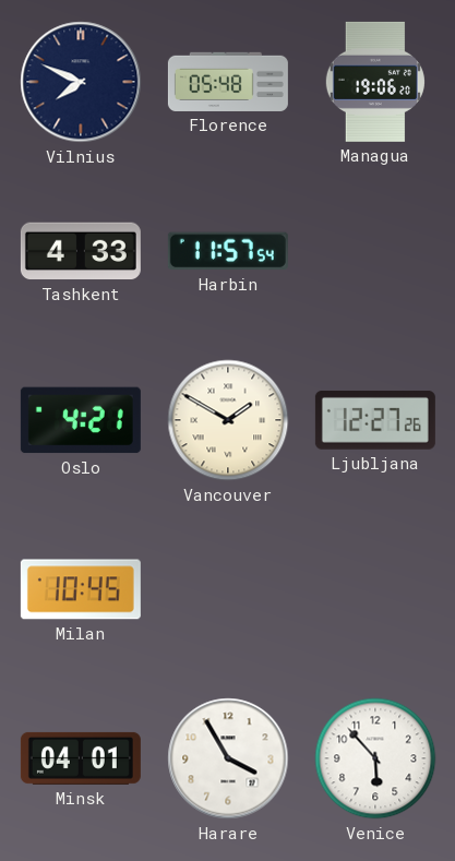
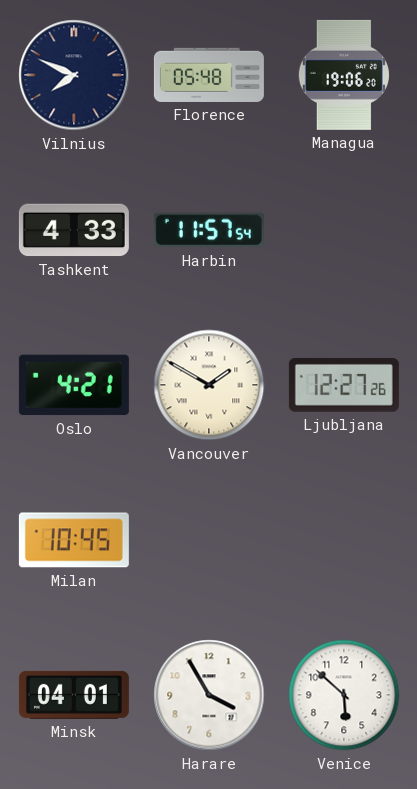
Venice: 5:53 -> 5:52 (344, 695)
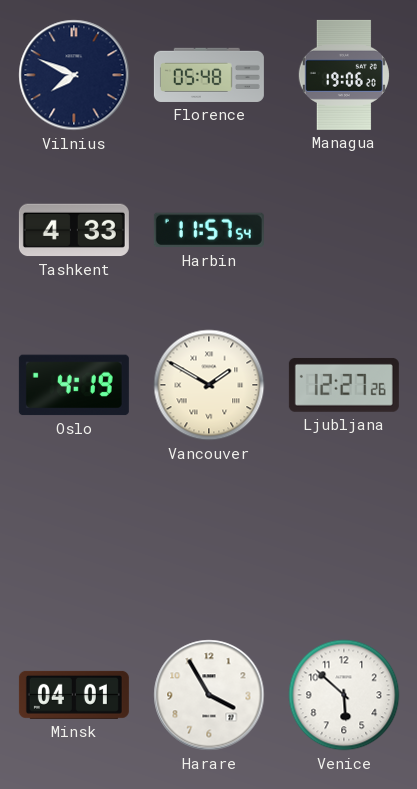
Oslo: 4:21 -> 4:19 (74, 385)
Milan: 10:45 -> none (74, 540)
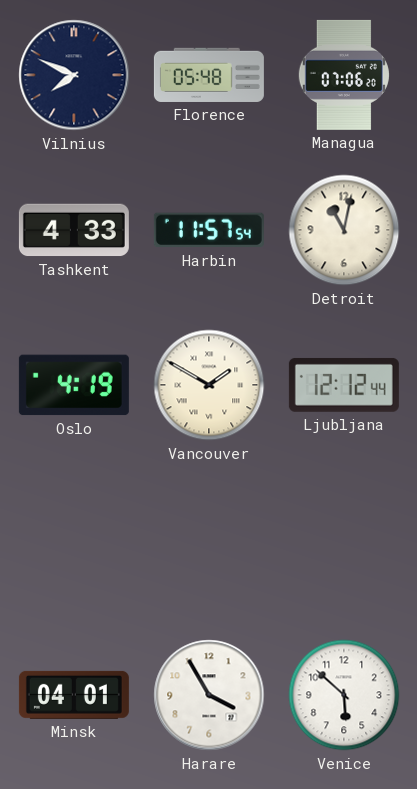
Managua: 19:06 -> 07:06 (344, 75)
Detroit: none -> 11:02 (344, 230)
Ljubljana: 12:27 -> 12:12 (344, 385)
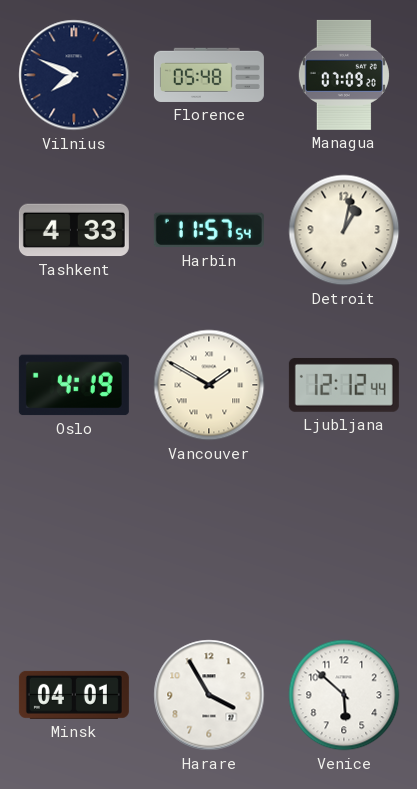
Managua: 07:06 -> 07:09 (344, 75)
Detroit: 11:02 -> 1:02 (344, 230)
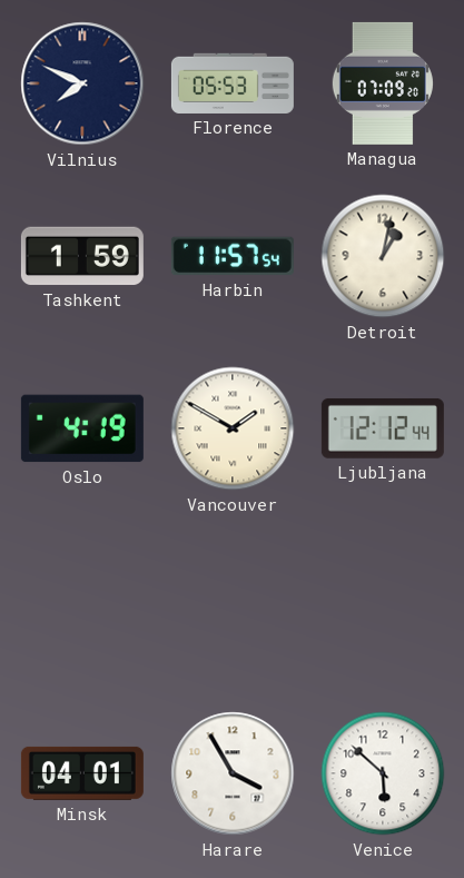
Florence: 05:48 -> 05:53 (233, 83)
Tashkent: 4:33 -> 1:59 (82, 256)
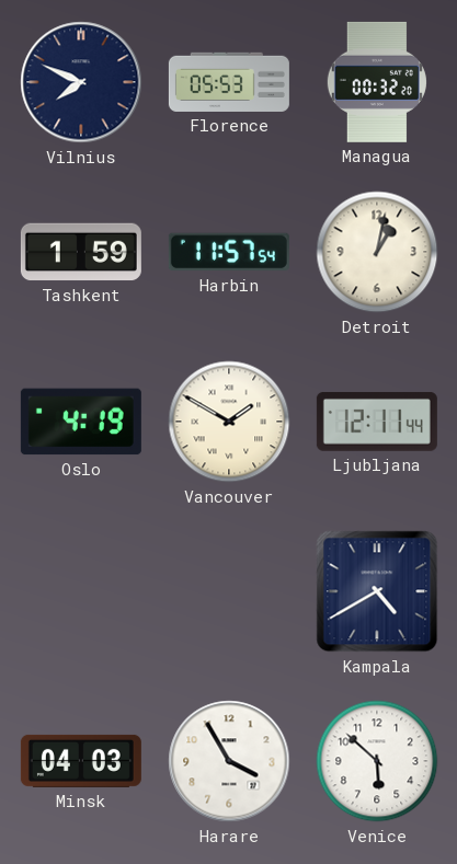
Managua: 07:09 -> 00:32 (377, 82)
Ljubljana: 12:12 -> 12:11 (377, 422)
Kampala: none -> 4:40 (377, 591)
Minsk: 04:01 -> 04:03 (81, 761)
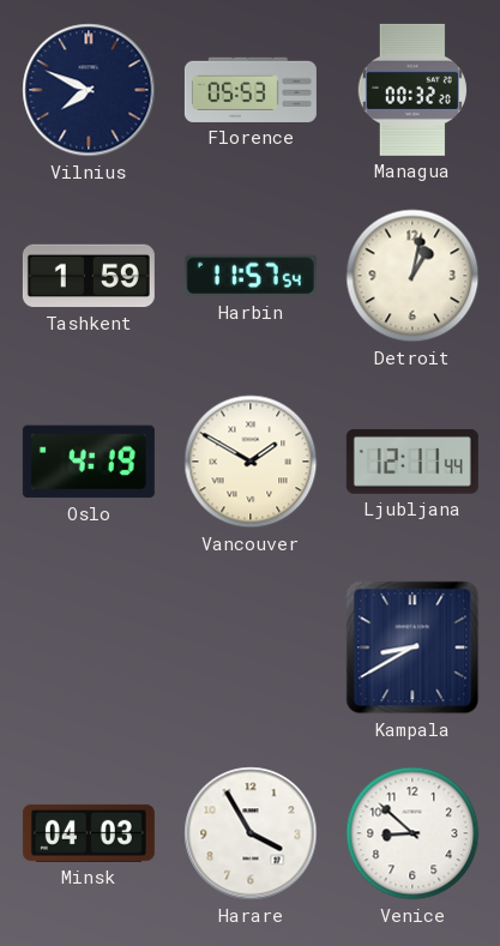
Kampala: 4:40 -> 8:40 (412, 647)
Venice: 5:52 -> 8:52 (412, 833)
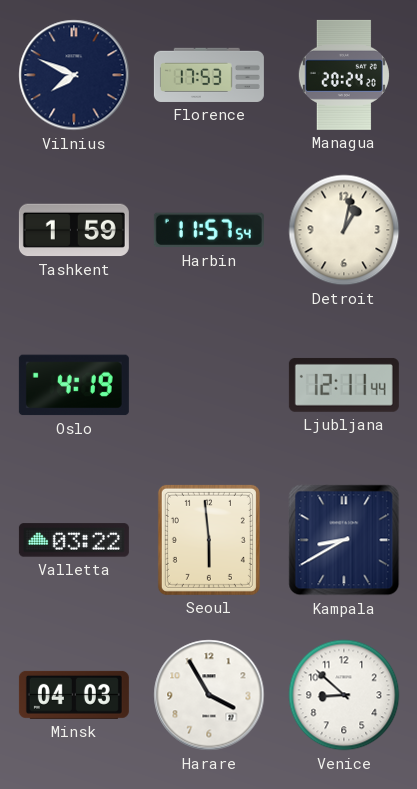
Florence: 05:53 -> 17:53 (209, 75)
Managua: 00:32 -> 20:24 (344, 75)
Vancouver: 1:50 -> none (251, 462)
Valletta: none -> 03:22 (74, 540)
Seoul: none -> 5:59 (209, 540)
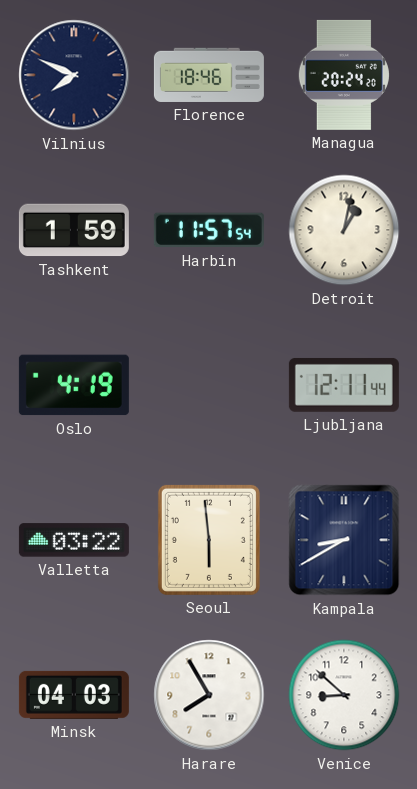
Florence: 17:53 -> 18:46 (209, 75)
Harare: 3:55 -> 7:55 (209, 695)
